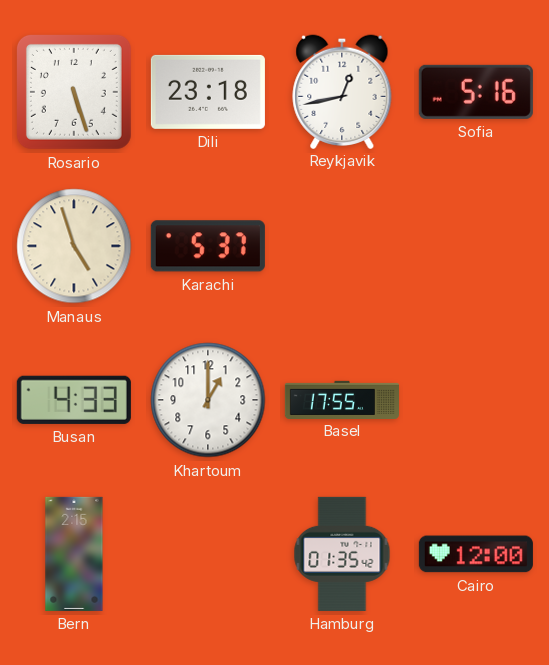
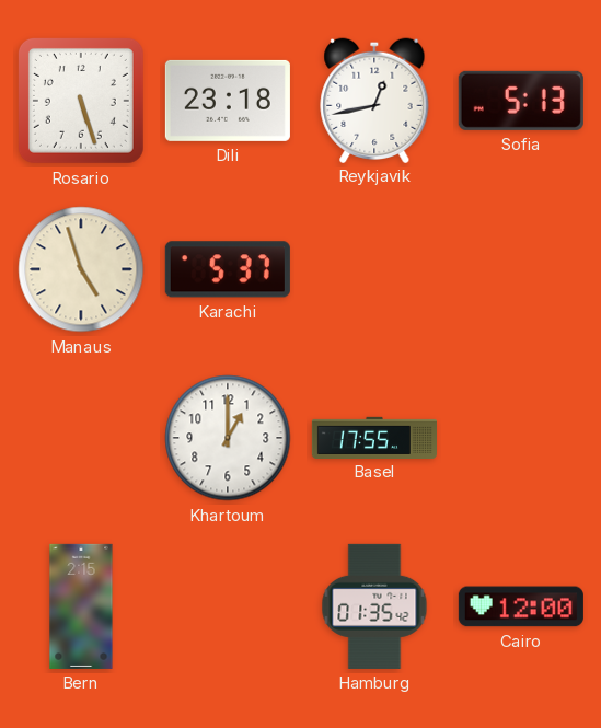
Sofia: 5:16 -> 5:13 (521, 101)
Busan: 4:33 -> none (74, 400)
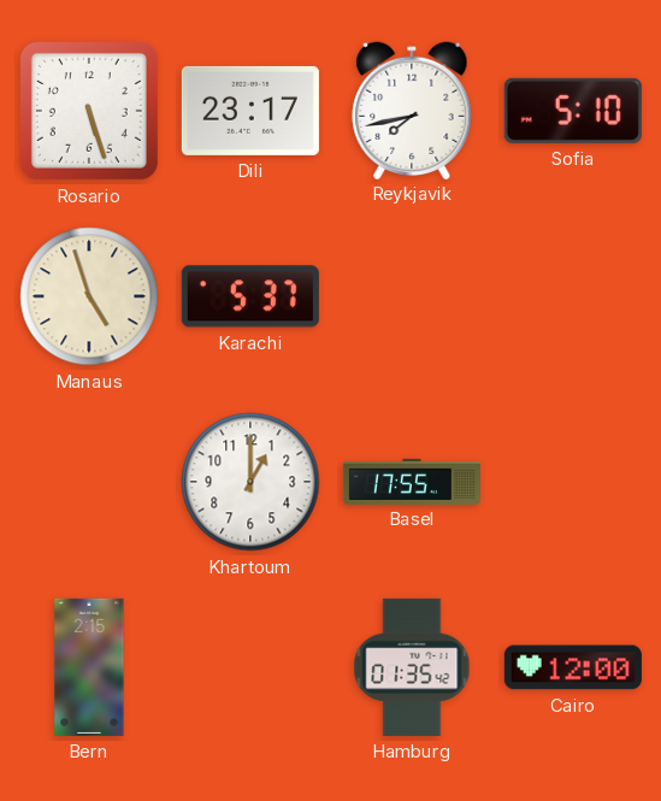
Dili: 23:18 -> 23:17 (250, 111)
Reykjavik: 12:43 -> 7:43 (412, 110)
Sofia: 5:13 -> 5:10 (573, 111)
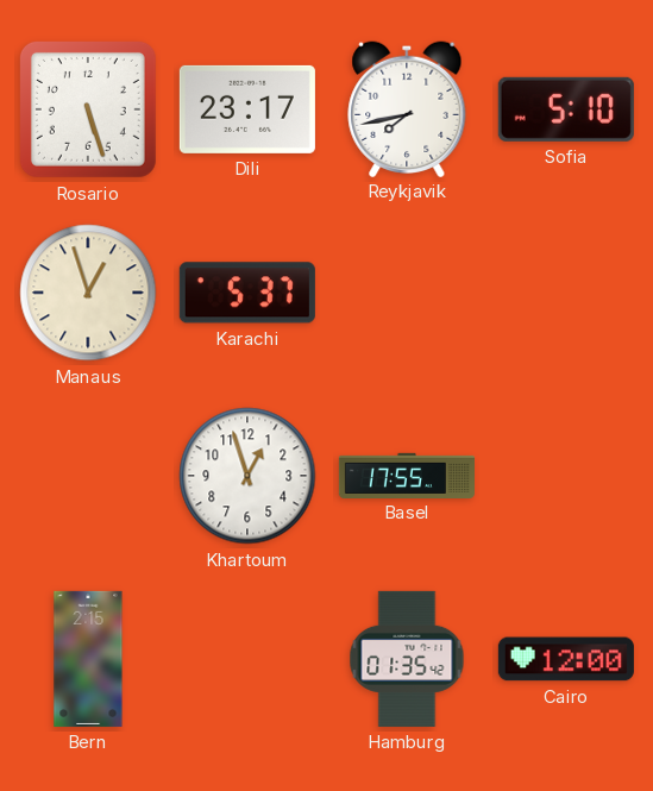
Manaus: 4:57 -> 12:57 (88, 293)
Khartoum: 1:00 -> 12:57 (247, 476)
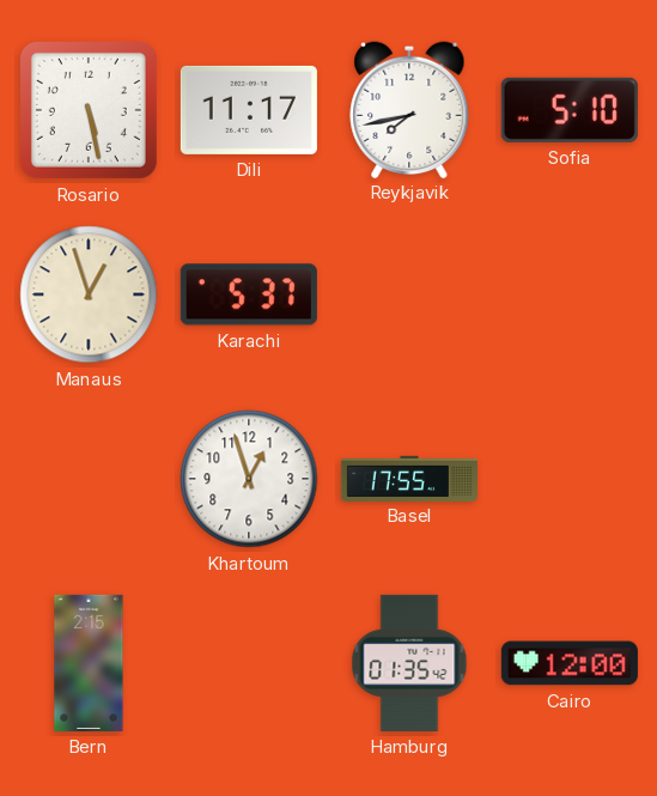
Rosario: 5:27 -> 5:28 (89, 110)
Dili: 23:17 -> 11:17 (249, 110)
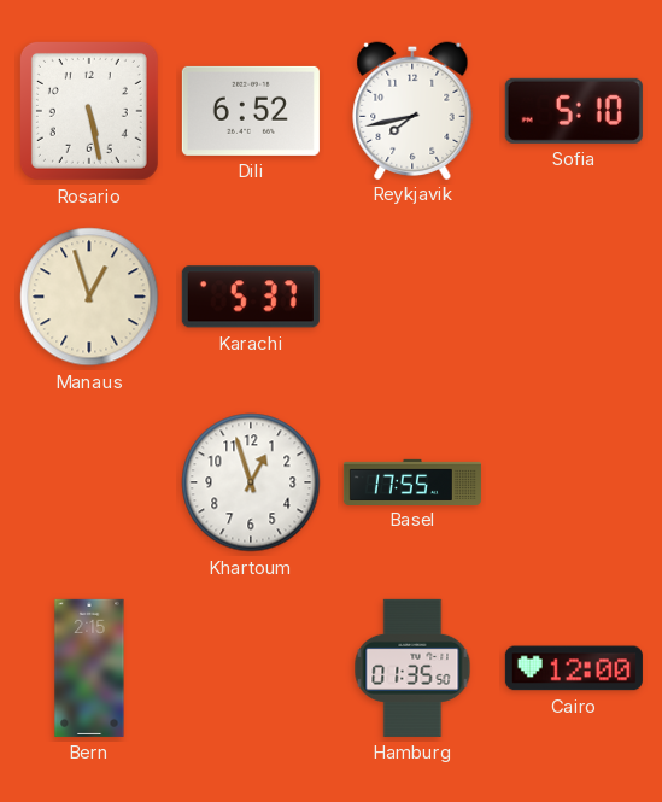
Dili: 11:17 -> 6:52 (251, 111)
Hamburg: 01:35:42 -> 01:35:50 (412, 668)
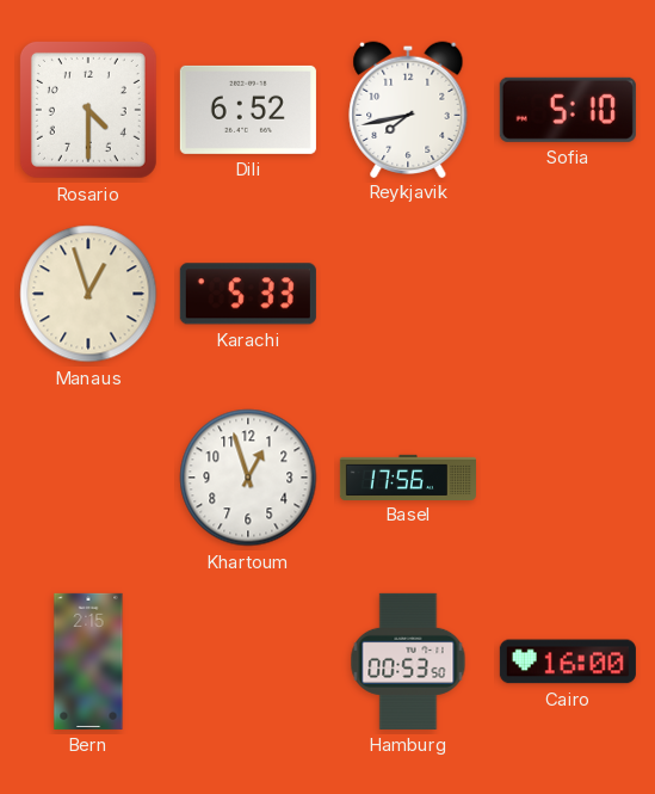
Rosario: 5:28 -> 4:30 (88, 110)
Karachi: 5:37 -> 5:33 (248, 294)
Basel: 17:55 -> 17:56 (408, 476)
Hamburg: 01:35 -> 00:53 (408, 661)
Cairo: 12:00 -> 16:00 (568, 661)
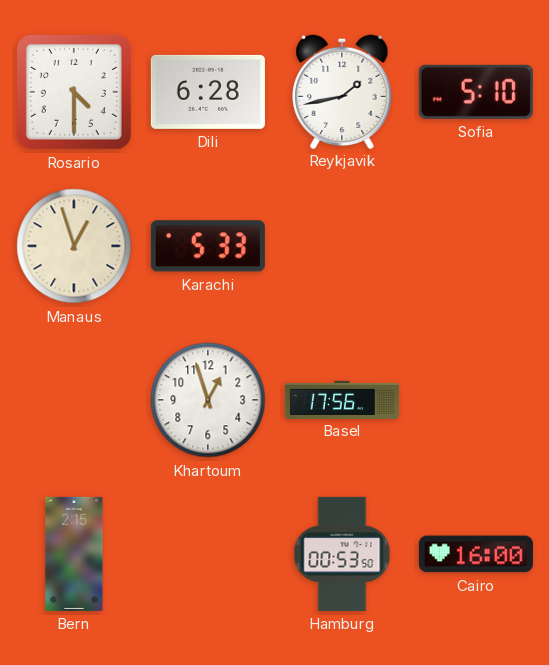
Dili: 6:52 -> 6:28 (208, 92)
Reykjavik: 7:43 -> 1:43 (342, 91)
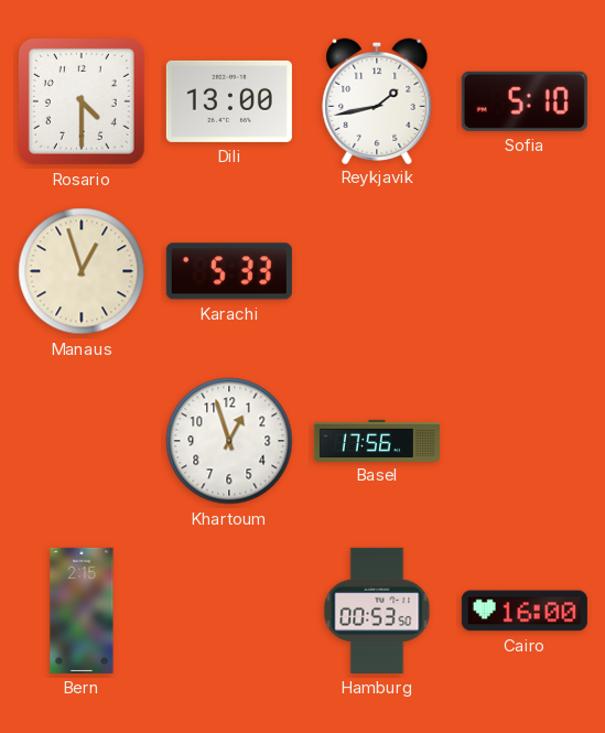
Dili: 6:28 -> 13:00 (229, 101)
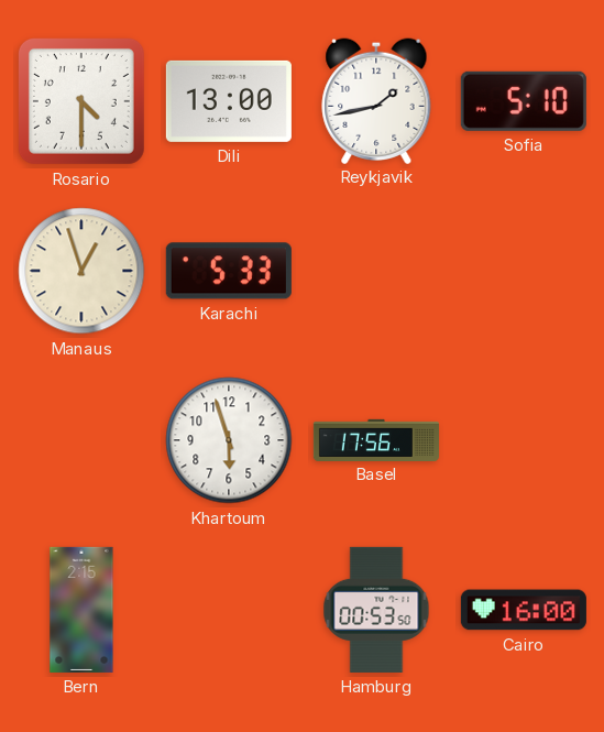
Khartoum: 12:57 -> 5:57 (229, 440)
